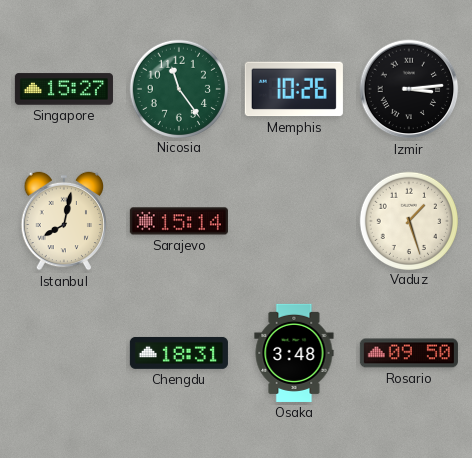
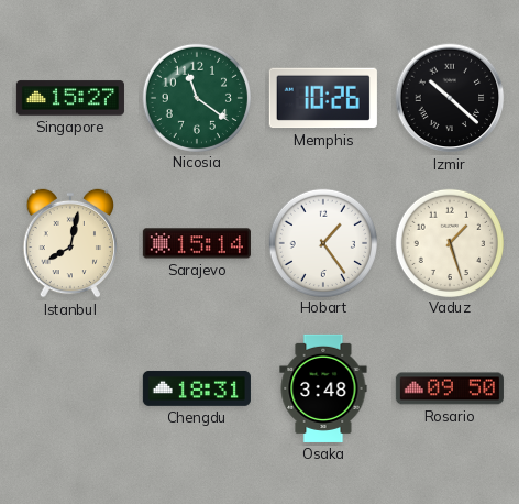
Nicosia: 11:24 -> 11:21 (196, 97)
Izmir: 3:14 -> 10:22 (450, 98)
Hobart: none -> 1:24 (322, 242)
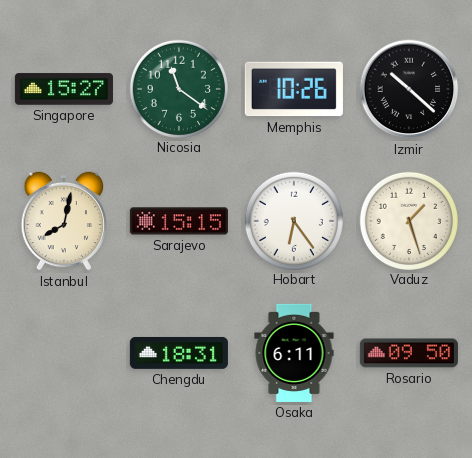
Sarajevo: 15:14 -> 15:15 (179, 221)
Hobart: 1:24 -> 6:24 (293, 220)
Osaka: 3:48 -> 6:11 (294, 353)
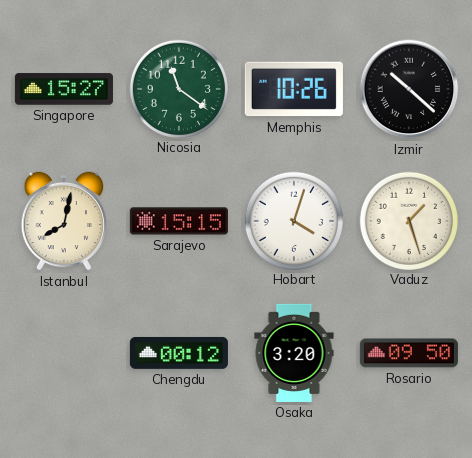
Hobart: 6:24 -> 4:03 (293, 220)
Chengdu: 18:31 -> 00:12 (179, 353)
Osaka: 6:11 -> 3:20 (294, 353)
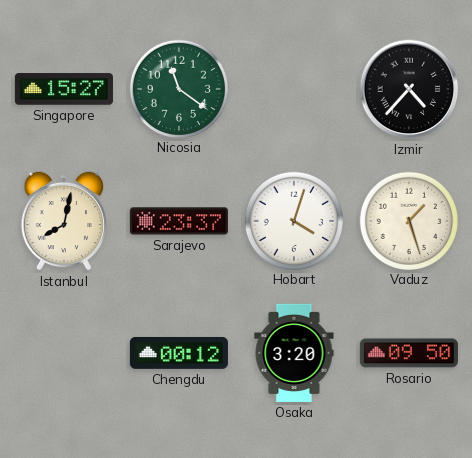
Memphis: 10:26 -> none (294, 89)
Izmir: 10:22 -> 4:37 (409, 89)
Sarajevo: 15:15 -> 23:37 (179, 221)
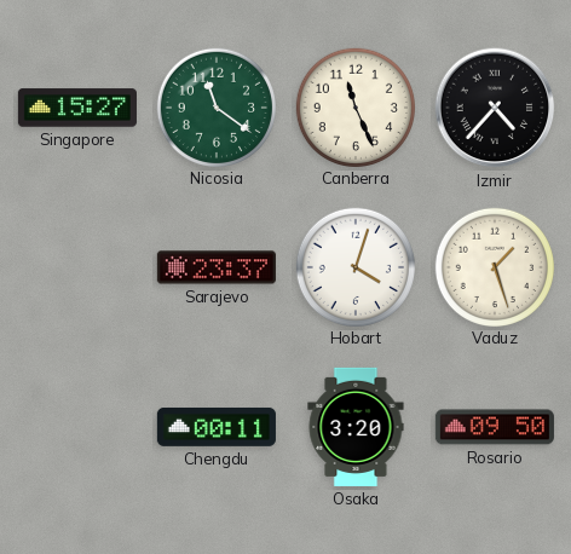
Canberra: none -> 11:26 (354, 106)
Istanbul: 8:02 -> none (64, 221)
Chengdu: 00:12 -> 00:11 (217, 427)
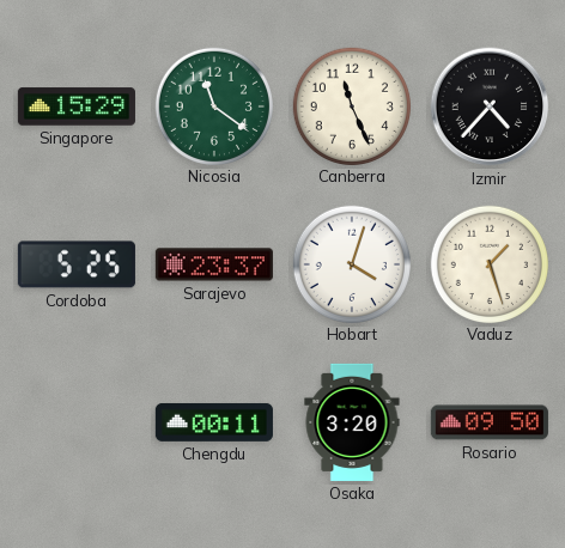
Singapore: 15:27 -> 15:29 (77, 106)
Cordoba: none -> 5:25 (77, 264)
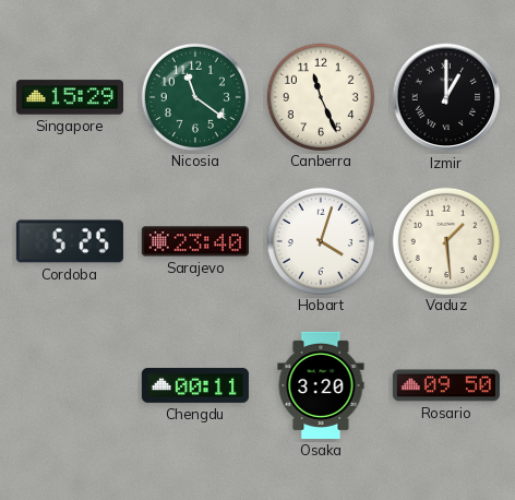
Izmir: 4:37 -> 1:00 (446, 97)
Sarajevo: 23:37 -> 23:40 (195, 241)
Vaduz: 1:27 -> 1:29 (445, 240)
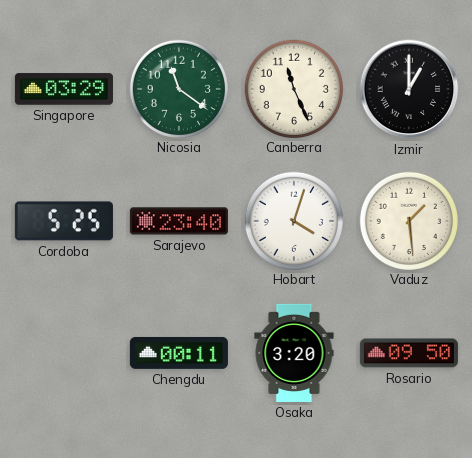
Singapore: 15:29 -> 03:29 (64, 89)
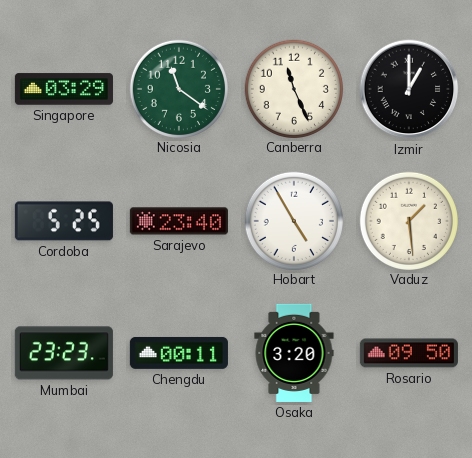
Hobart: 4:03 -> 4:55 (293, 220)
Mumbai: none -> 23:23 (64, 353)
